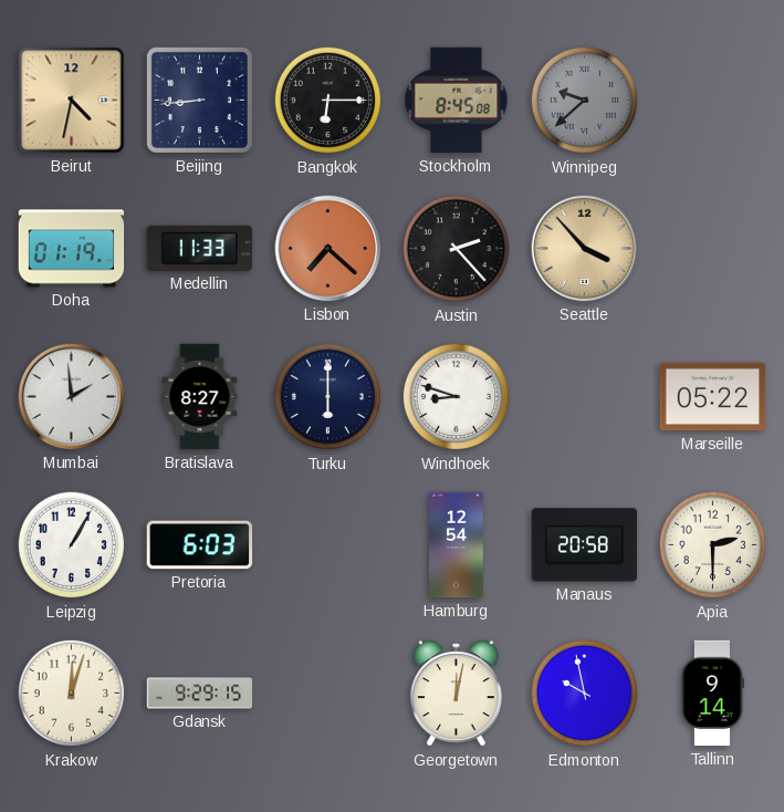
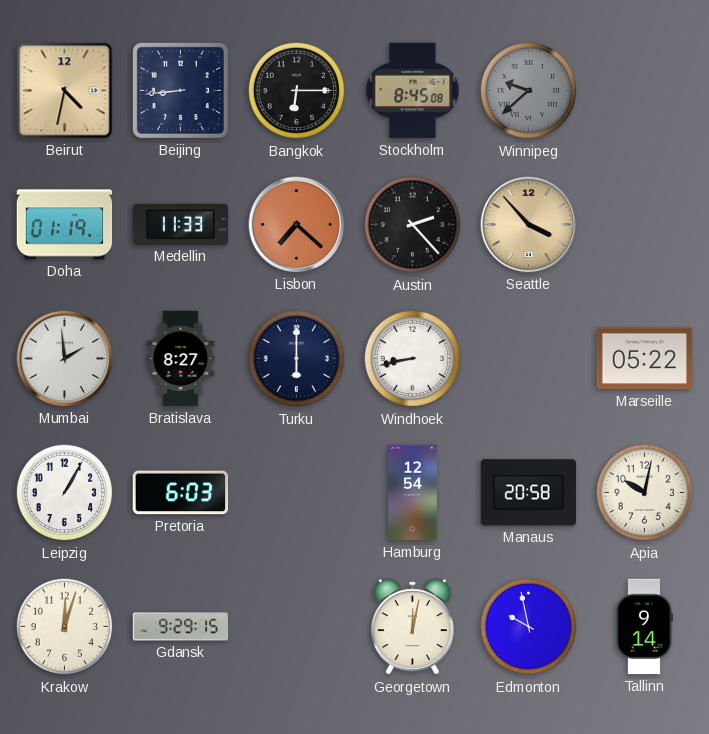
Windhoek: 8:48 -> 8:43 (413, 359)
Apia: 2:30 -> 10:02 (645, 493)
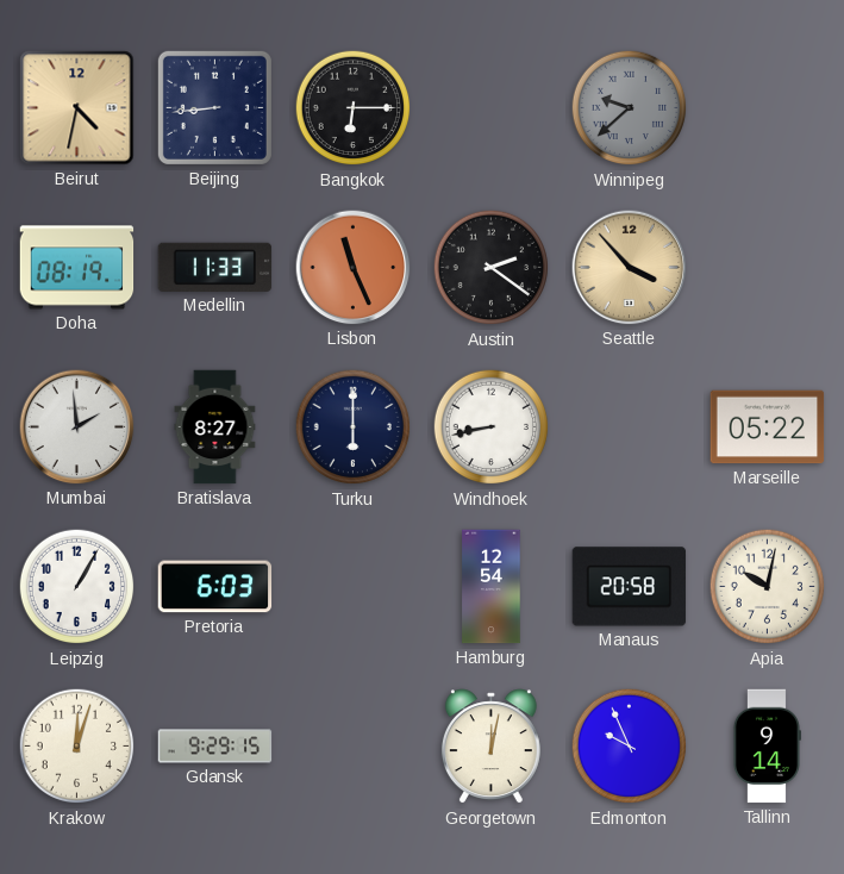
Stockholm: 8:45 -> none (413, 91)
Doha: 01:19 -> 08:19 (77, 268)
Lisbon: 7:22 -> 11:26 (354, 268)
Austin: 2:23 -> 2:21 (492, 268)
Edmonton: 9:58 -> 9:56 (630, 747)
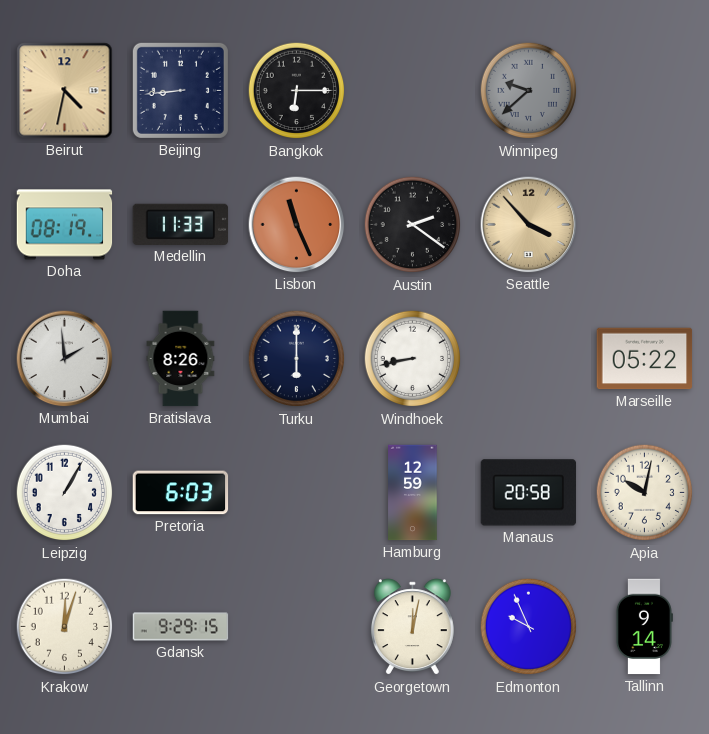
Bratislava: 8:27 -> 8:26 (181, 359)
Hamburg: 12:54 -> 12:59 (413, 493)
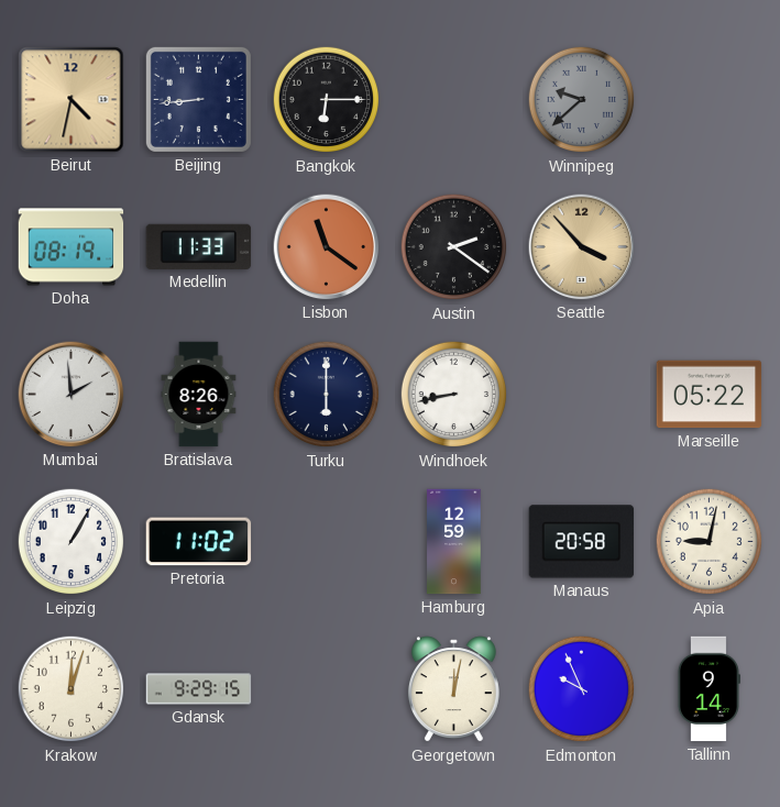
Lisbon: 11:26 -> 11:21 (327, 247)
Pretoria: 6:03 -> 11:02 (199, 542)
Apia: 10:02 -> 9:02 (710, 542)
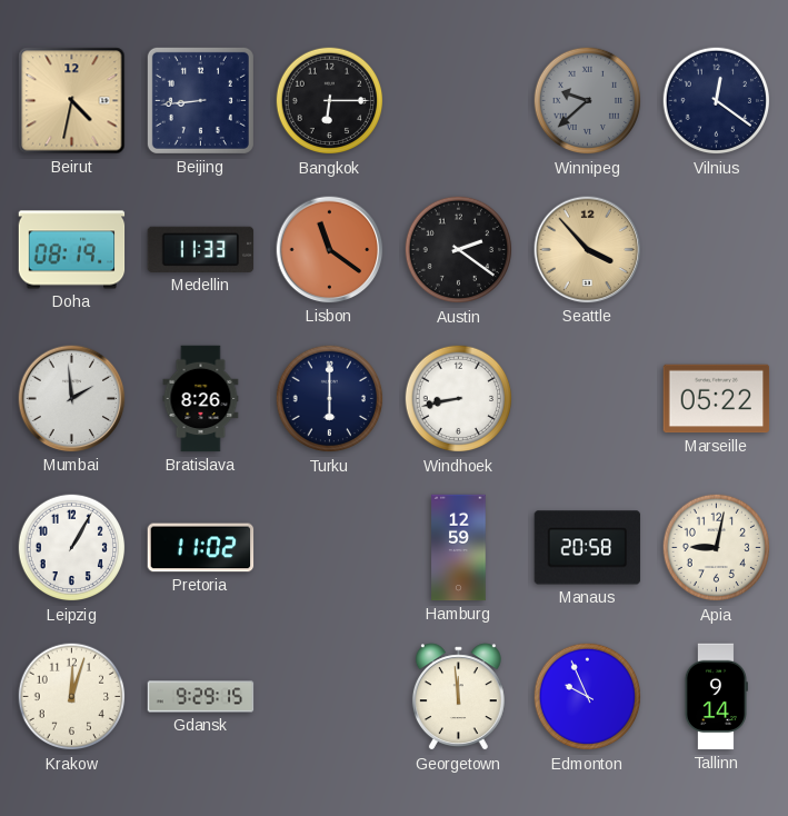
Vilnius: none -> 12:21 (717, 101)
Georgetown: 12:02 -> 11:59 (458, 697)
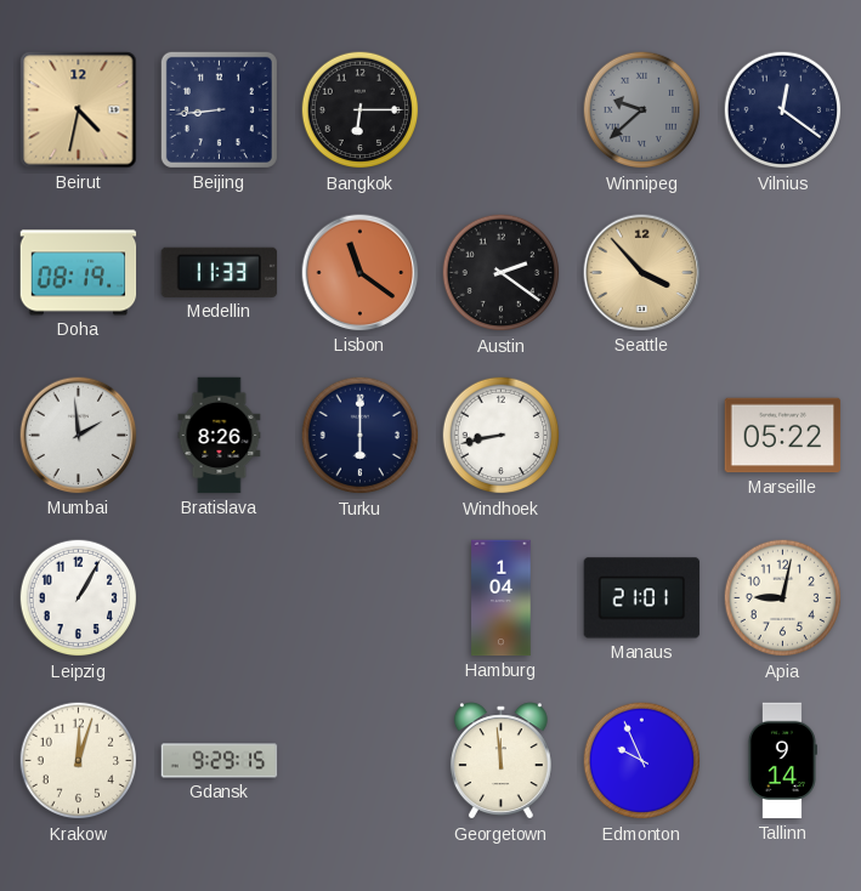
Pretoria: 11:02 -> none (201, 548)
Hamburg: 12:59 -> 1:04 (502, 598)
Manaus: 20:58 -> 21:01 (642, 598)
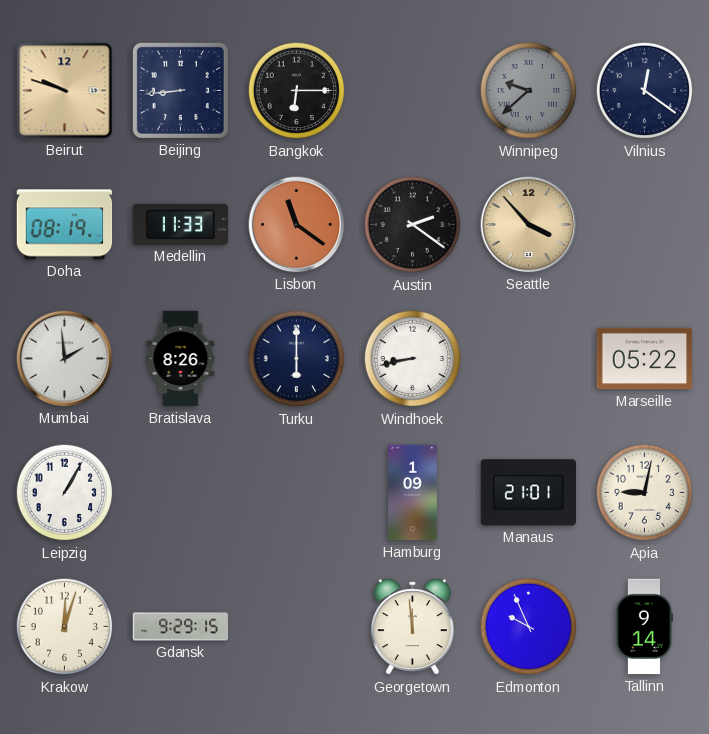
Beirut: 4:32 -> 9:48 (65, 91)
Hamburg: 1:04 -> 1:09 (413, 493)
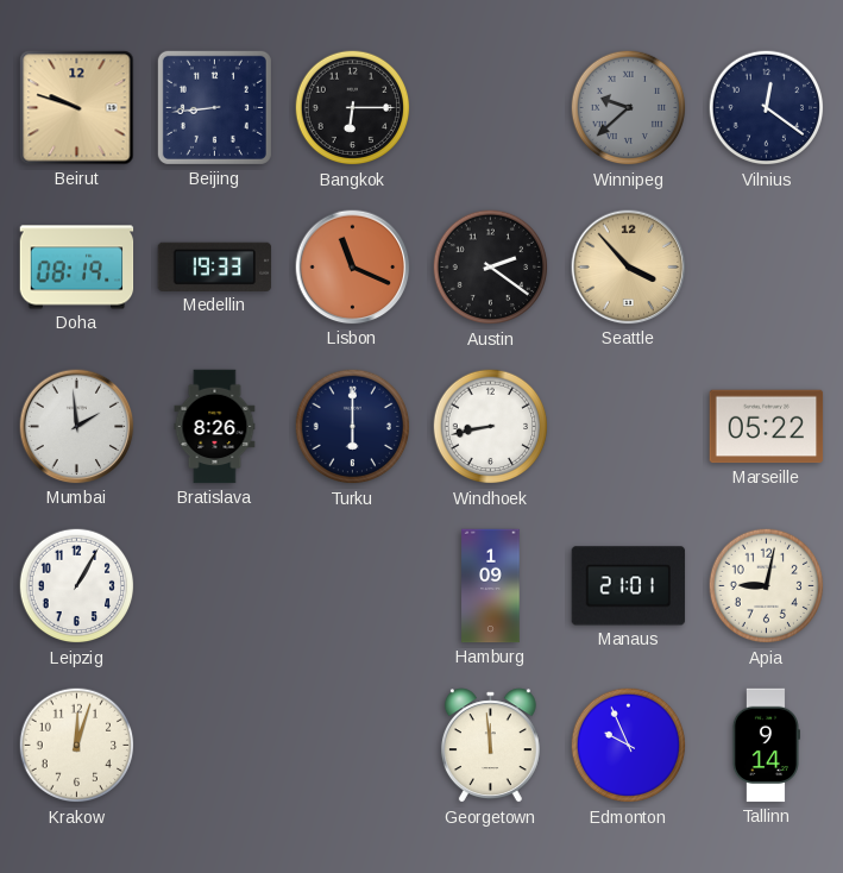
Medellin: 11:33 -> 19:33 (215, 266)
Lisbon: 11:21 -> 11:19 (353, 268)
Gdansk: 9:29 -> none (181, 627)
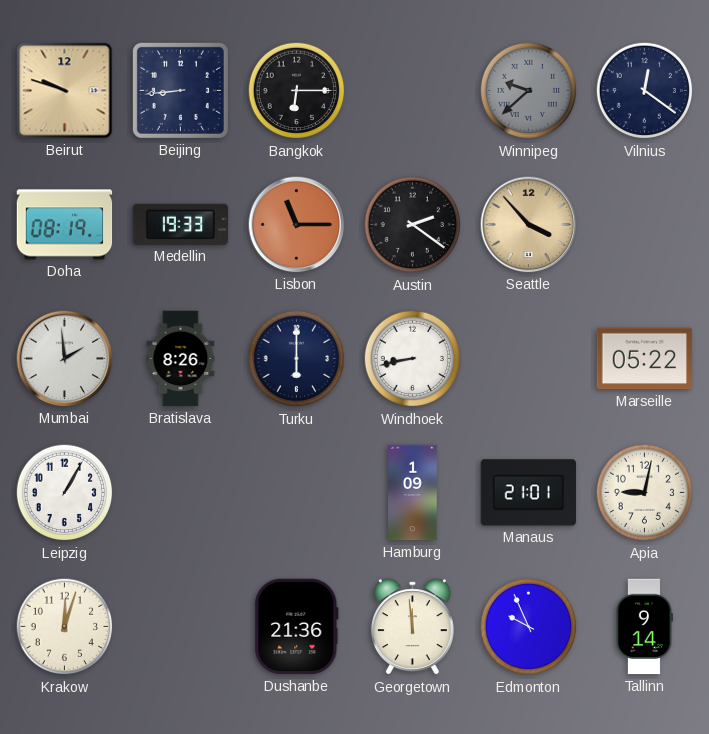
Lisbon: 11:19 -> 11:15 (297, 225)
Dushanbe: none -> 21:36 (297, 627)
